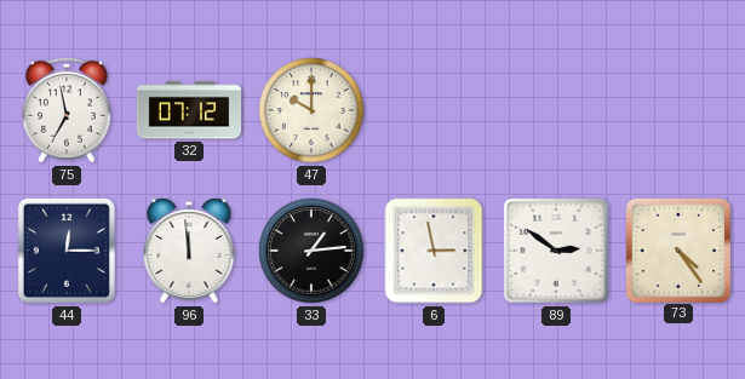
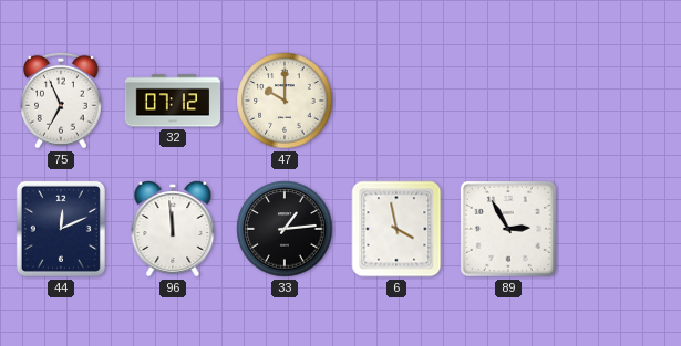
75: 6:58 -> 6:56 (61, 101)
44: 12:15 -> 12:11 (61, 229)
6: 2:58 -> 3:58 (396, 229)
89: 2:51 -> 2:55 (508, 229)
73: 4:24 -> none (677, 249)
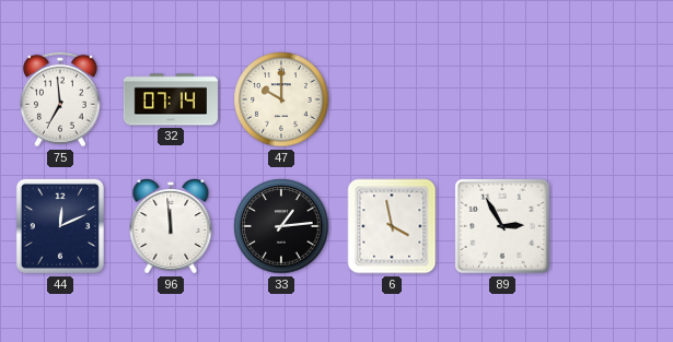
75: 6:56 -> 6:59 (60, 99)
32: 07:12 -> 07:14 (170, 99)
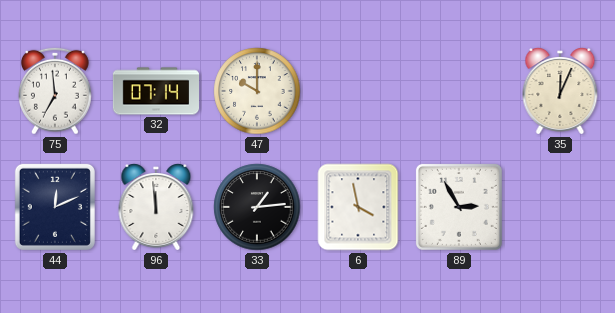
35: none -> 12:04 (560, 91)
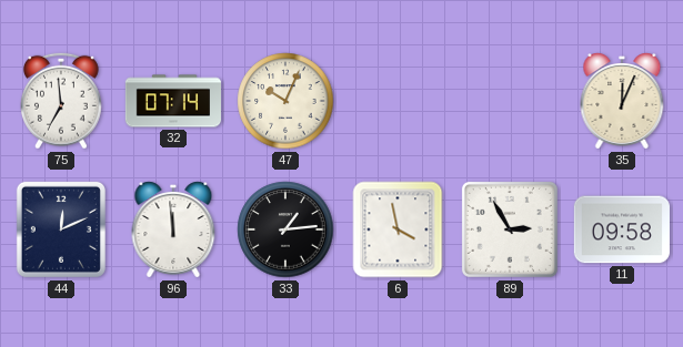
47: 10:00 -> 10:04 (285, 101)
11: none -> 09:58 (622, 229)
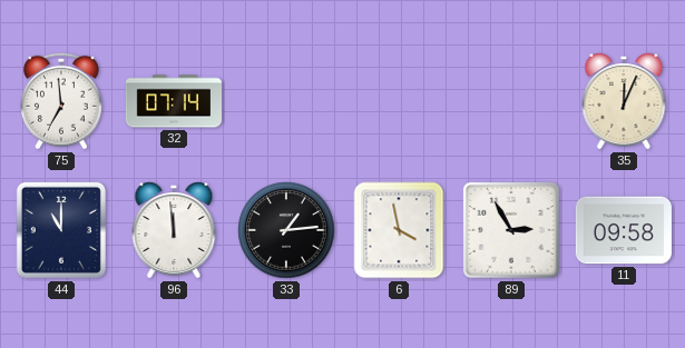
47: 10:04 -> none (285, 101)
44: 12:11 -> 11:00 (61, 230)
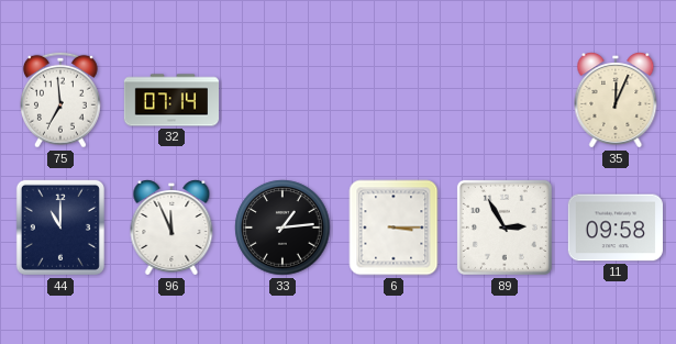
96: 11:59 -> 11:56 (171, 228)
6: 3:58 -> 3:15 (394, 228)
